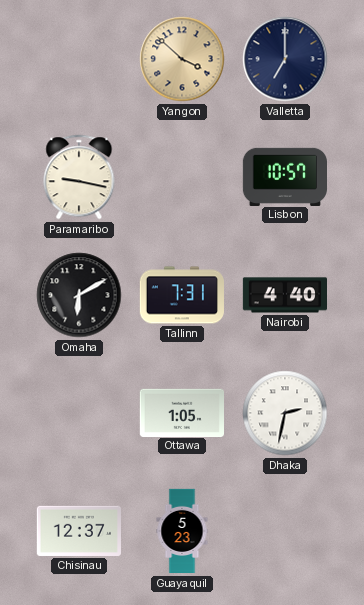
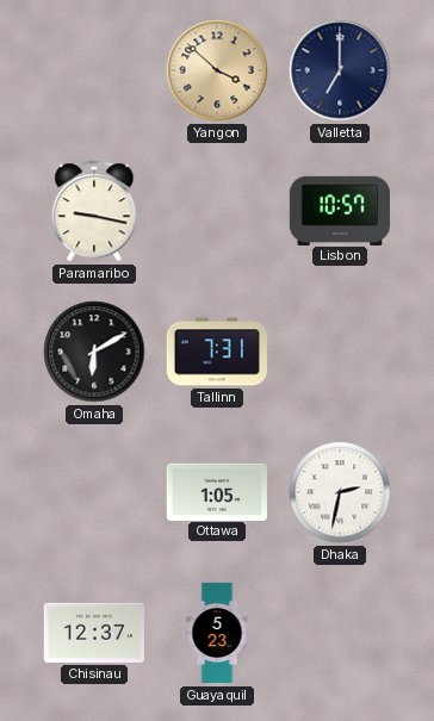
Nairobi: 4:40 -> none (284, 295)
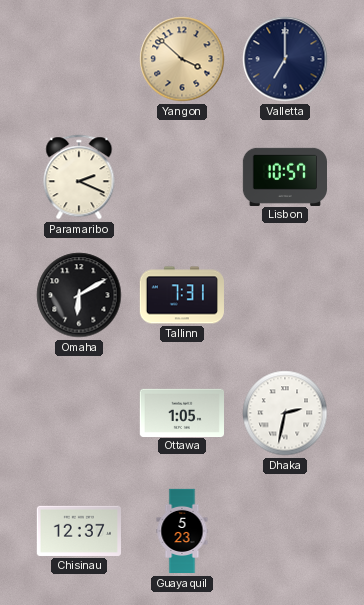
Paramaribo: 9:17 -> 2:19 (79, 177)
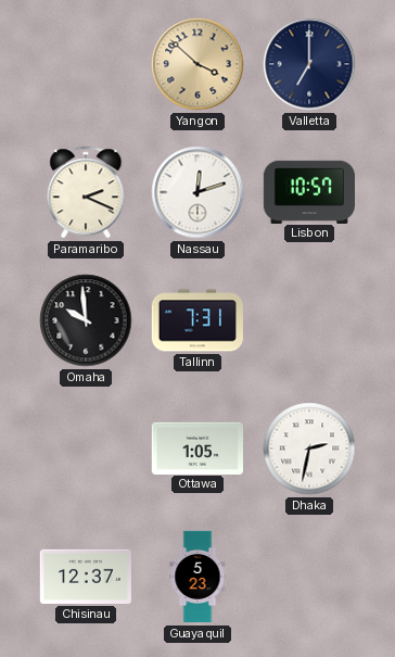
Nassau: none -> 12:12 (197, 192)
Omaha: 6:10 -> 9:59 (86, 320)
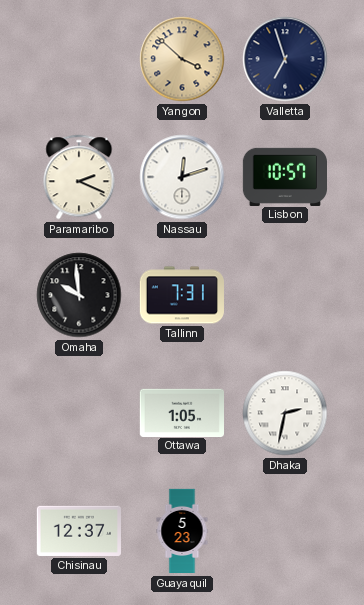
Valletta: 7:00 -> 6:57 (285, 59)
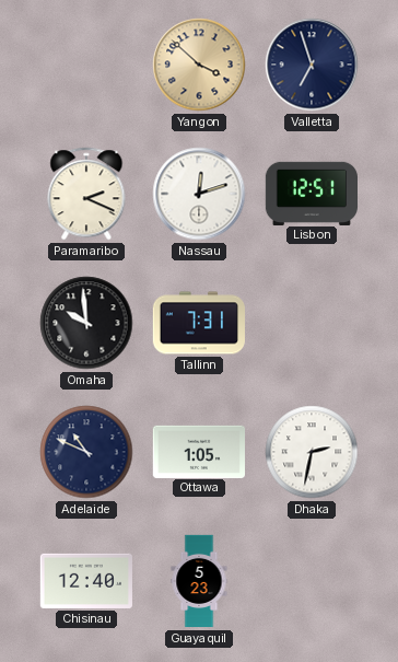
Lisbon: 10:57 -> 12:51 (311, 193)
Adelaide: none -> 10:49 (86, 452)
Chisinau: 12:37 -> 12:40 (86, 581)
